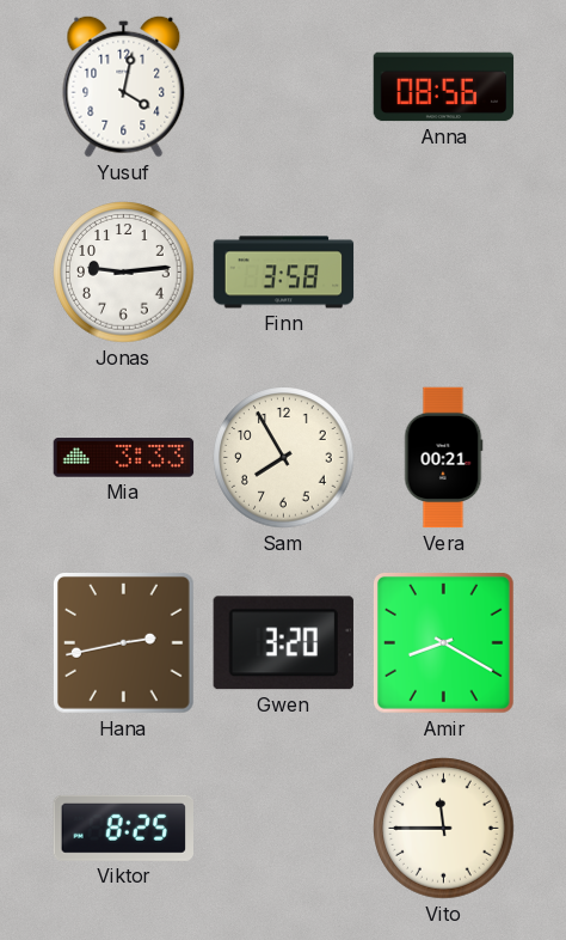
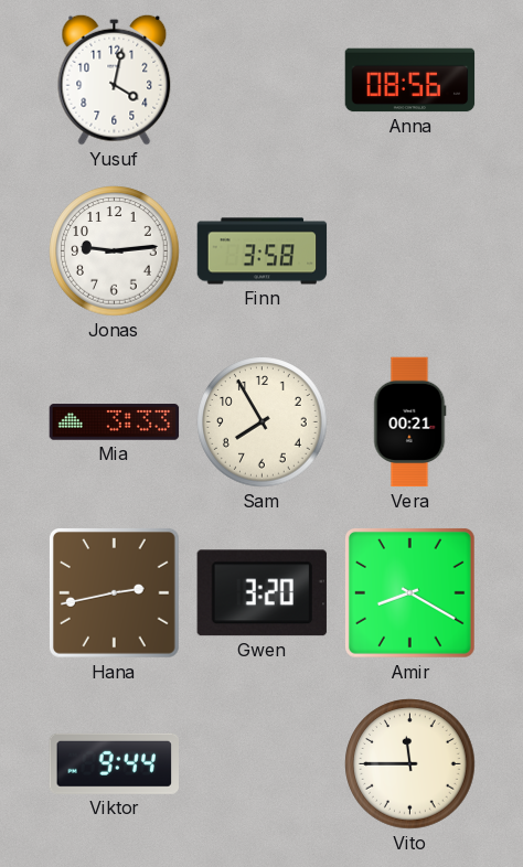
Viktor: 8:25 -> 9:44 (114, 763)
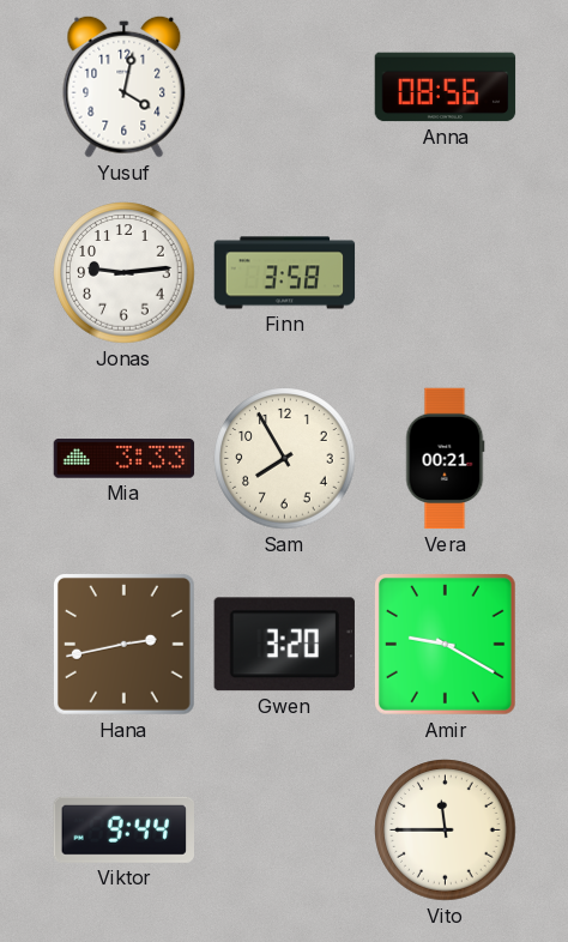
Amir: 8:20 -> 9:20 (445, 644)
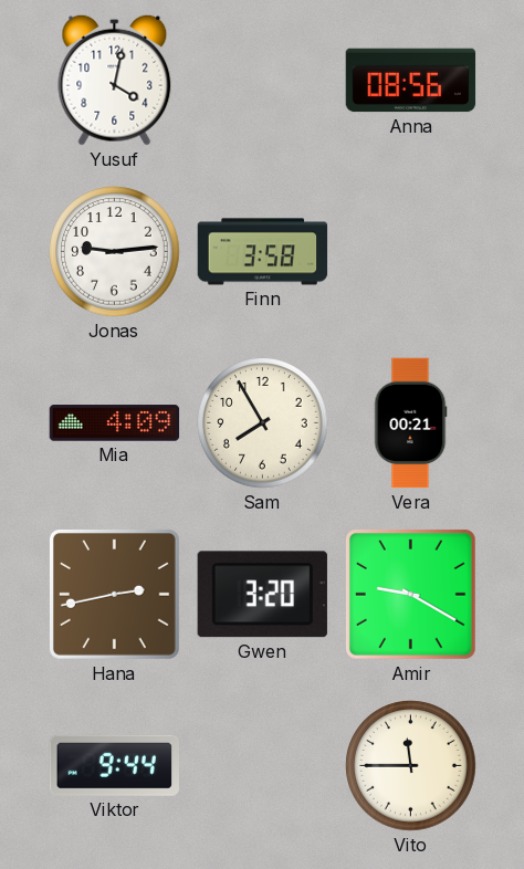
Mia: 3:33 -> 4:09 (115, 423)
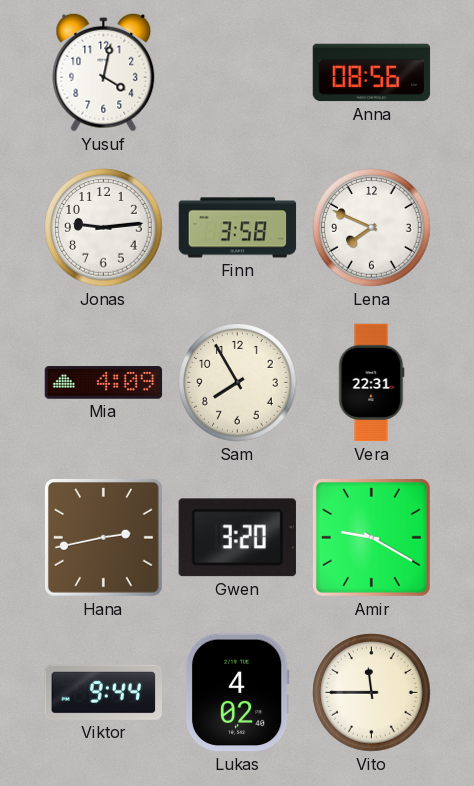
Lena: none -> 7:49 (372, 228)
Vera: 00:21 -> 22:31 (372, 383)
Lukas: none -> 4:02 (237, 693)
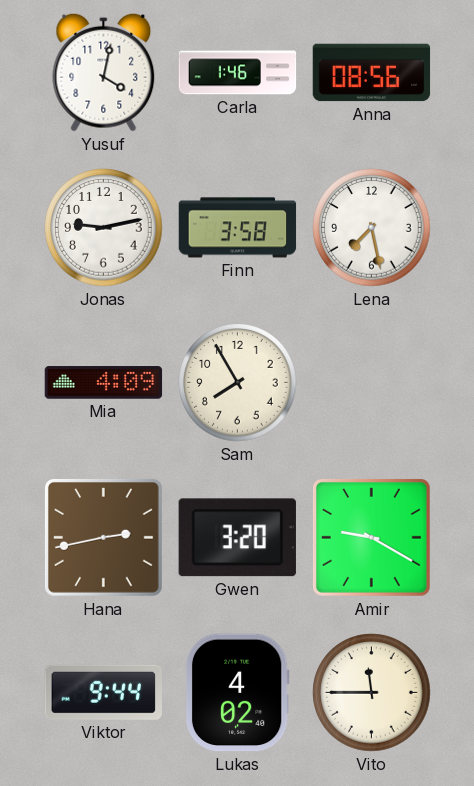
Carla: none -> 1:46 (238, 73)
Jonas: 9:14 -> 9:13 (104, 228)
Lena: 7:49 -> 7:28 (372, 228)
Vera: 22:31 -> none (372, 383)
